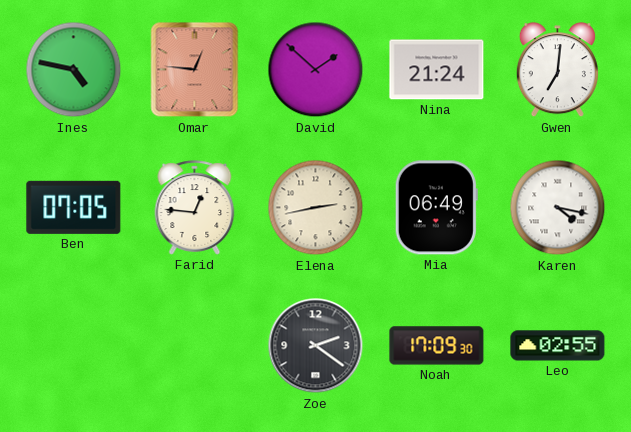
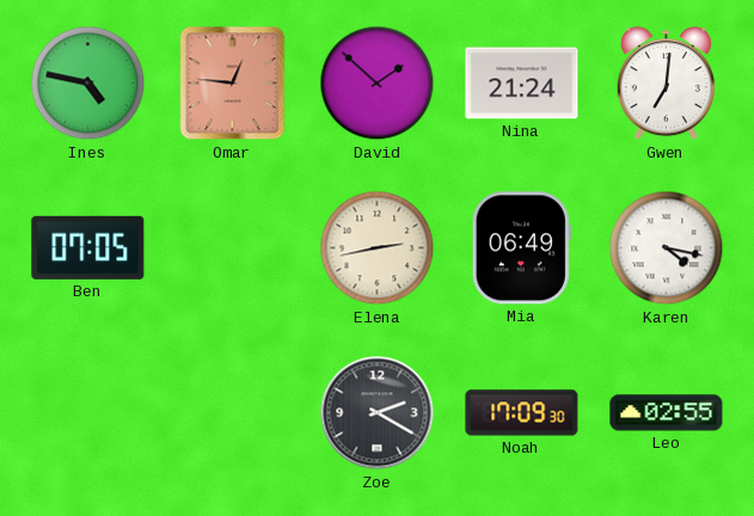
Farid: 12:46 -> none (195, 208)
Zoe: 2:21 -> 2:20 (378, 413)
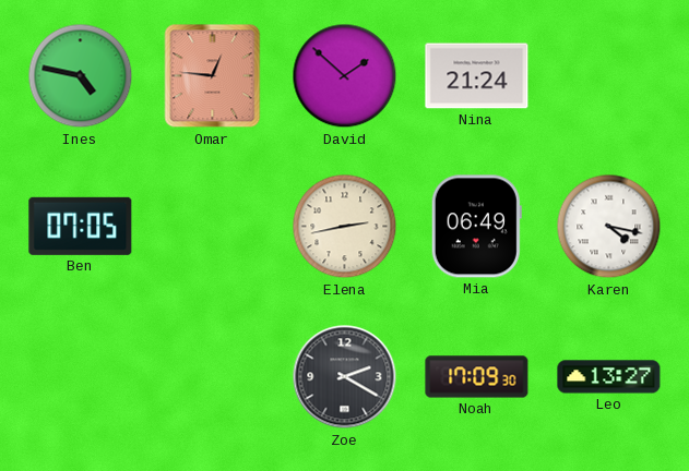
Gwen: 7:01 -> none (666, 84)
Leo: 02:55 -> 13:27 (609, 377)
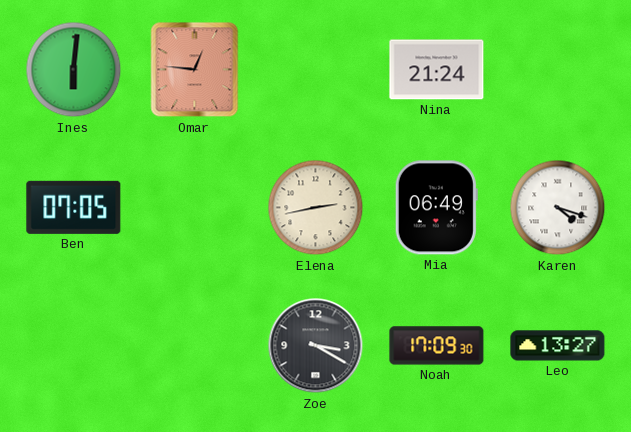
Ines: 4:47 -> 6:01 (74, 70)
David: 1:52 -> none (345, 76)
Karen: 4:17 -> 4:18 (558, 208)
Zoe: 2:20 -> 3:20 (316, 346)
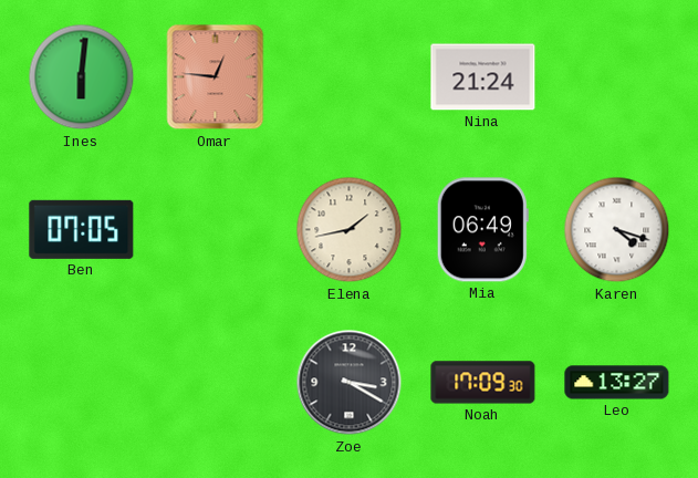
Elena: 2:43 -> 1:43 (350, 230)
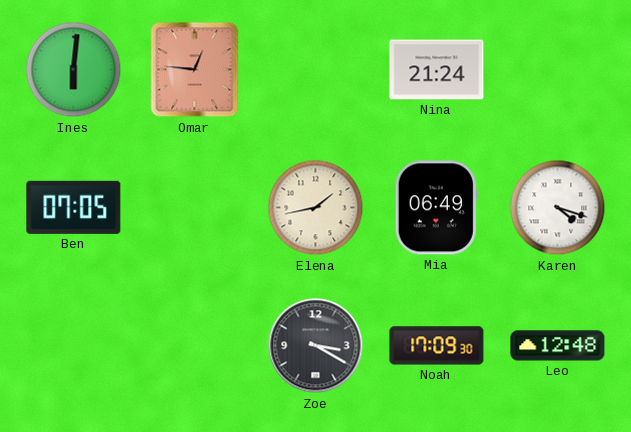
Leo: 13:27 -> 12:48 (558, 346)
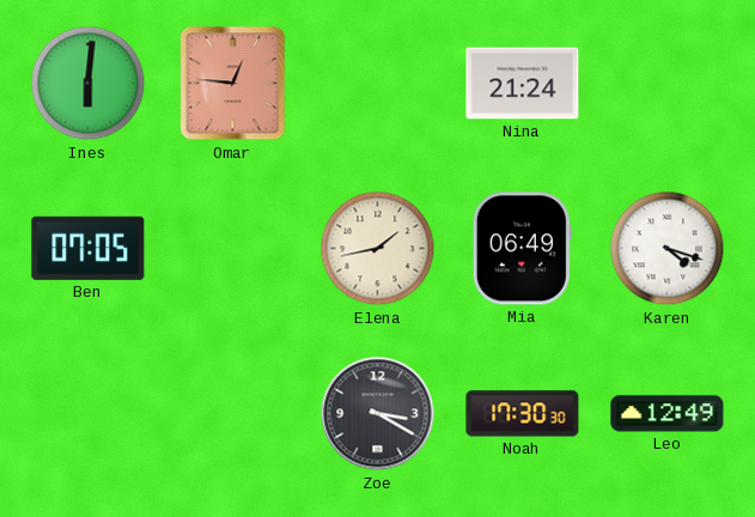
Noah: 17:09 -> 17:30 (523, 414)
Leo: 12:48 -> 12:49 (668, 414)
